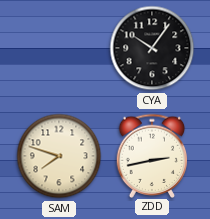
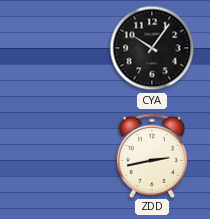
SAM: 7:48 -> none (59, 156)
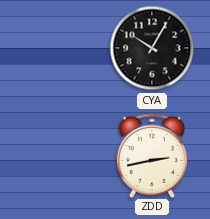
CYA: 10:06 -> 10:05 (152, 48)
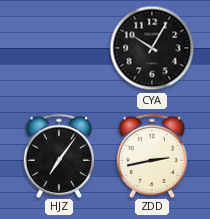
HJZ: none -> 7:06 (59, 155)
